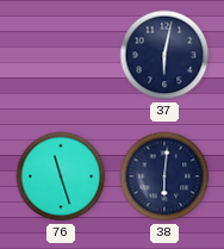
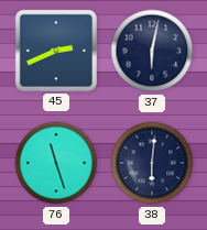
45: none -> 2:41 (56, 51)
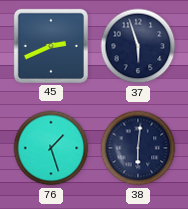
37: 6:02 -> 5:57 (138, 46)
76: 11:27 -> 1:27 (51, 148)
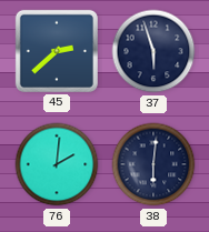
45: 2:41 -> 2:38 (57, 51)
76: 1:27 -> 2:01 (57, 164)
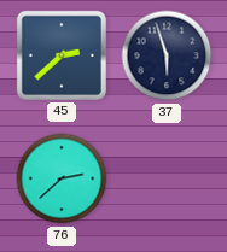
76: 2:01 -> 2:38 (62, 178)
38: 6:01 -> none (153, 164)
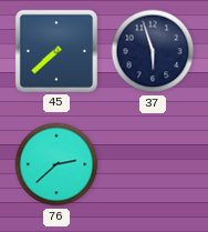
45: 2:38 -> 7:38 (56, 51)
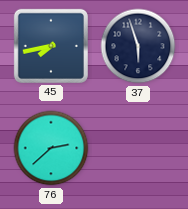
45: 7:38 -> 7:43 (51, 46)
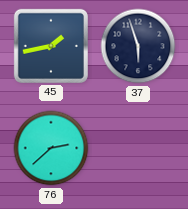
45: 7:43 -> 1:43 (51, 46)
